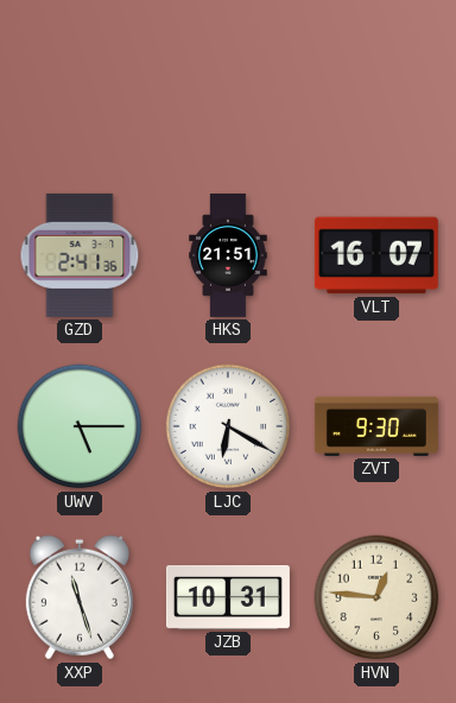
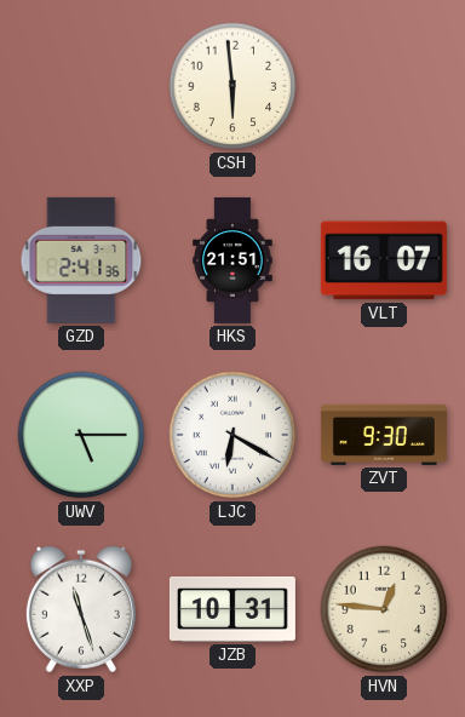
CSH: none -> 5:59 (232, 86)
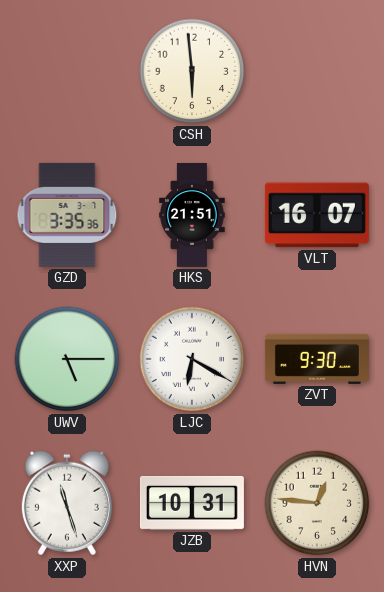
GZD: 2:41 -> 3:35 (67, 215)
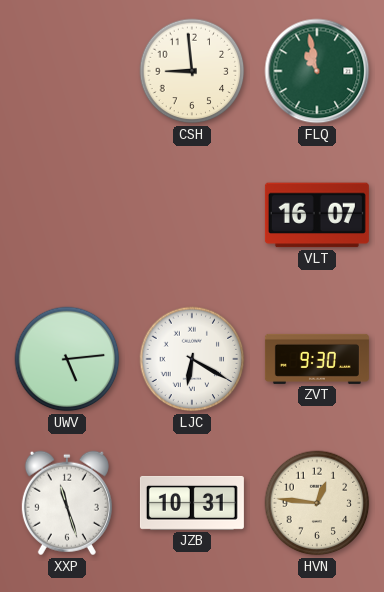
CSH: 5:59 -> 8:59 (192, 71)
FLQ: none -> 10:58 (317, 71)
GZD: 3:35 -> none (67, 215)
HKS: 21:51 -> none (192, 215)
UWV: 5:15 -> 5:14 (67, 359)
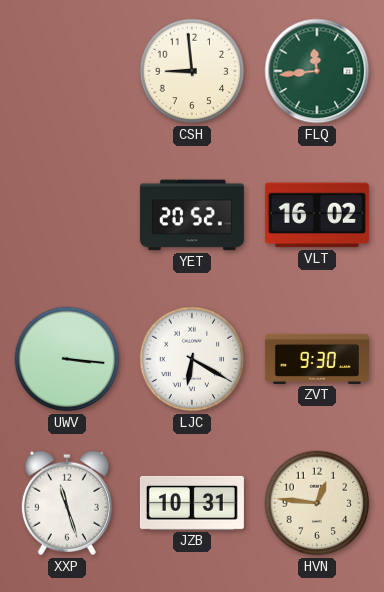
FLQ: 10:58 -> 11:44 (317, 71)
YET: none -> 20:52 (192, 215)
VLT: 16:07 -> 16:02 (317, 215)
UWV: 5:14 -> 3:16 (67, 359)
